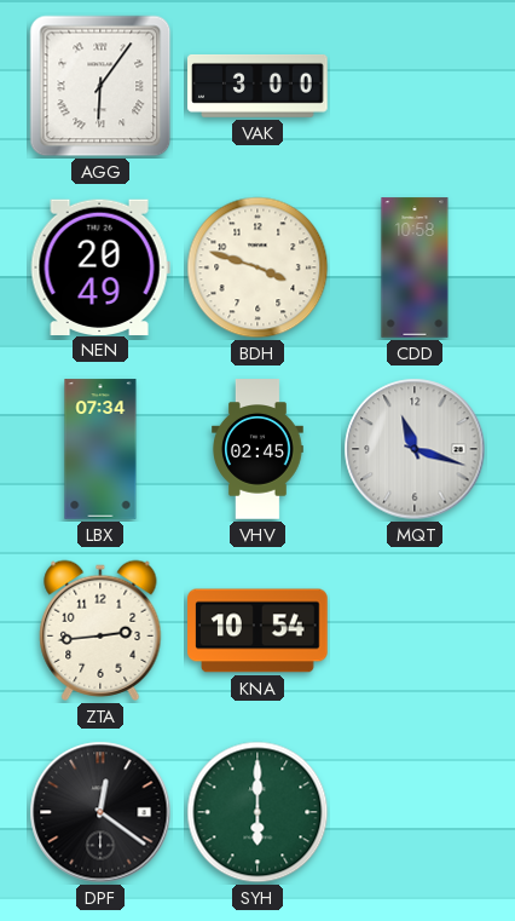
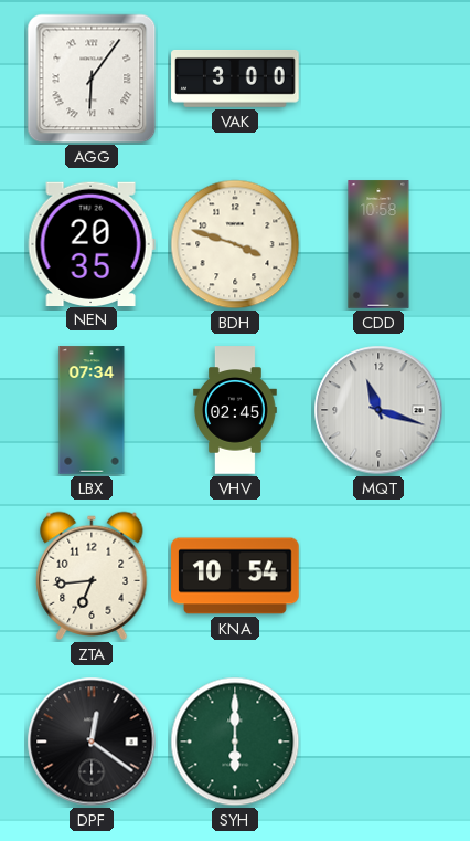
NEN: 20:49 -> 20:35 (92, 243)
ZTA: 2:44 -> 6:44 (92, 576)
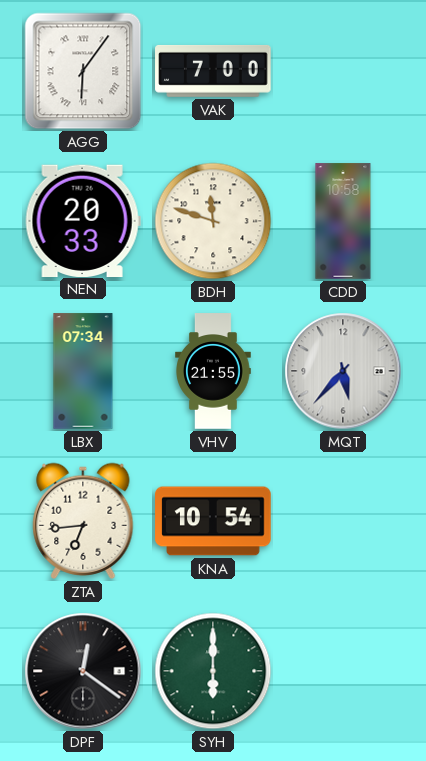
VAK: 3:00 -> 7:00 (213, 71)
NEN: 20:35 -> 20:33 (83, 220)
BDH: 3:48 -> 11:48 (213, 221)
VHV: 02:45 -> 21:55 (213, 371)
MQT: 11:18 -> 5:37 (343, 371)
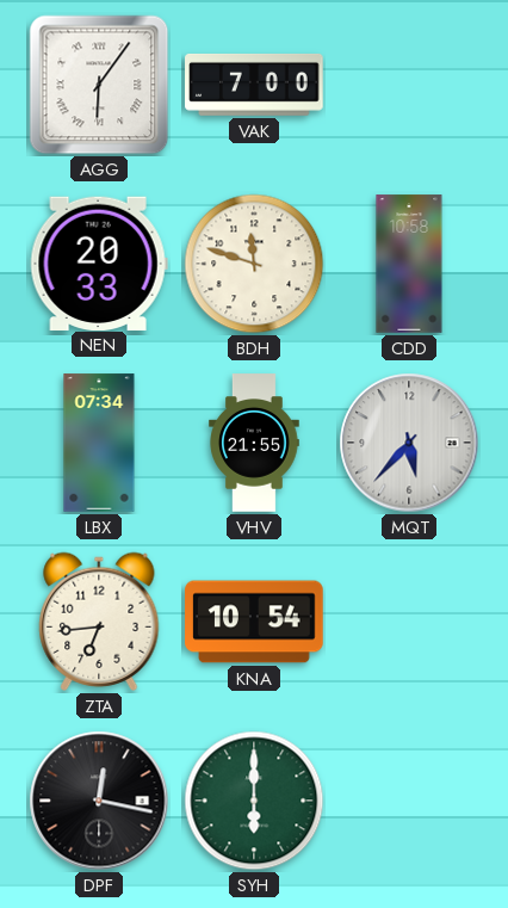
DPF: 12:21 -> 12:17 (99, 801)
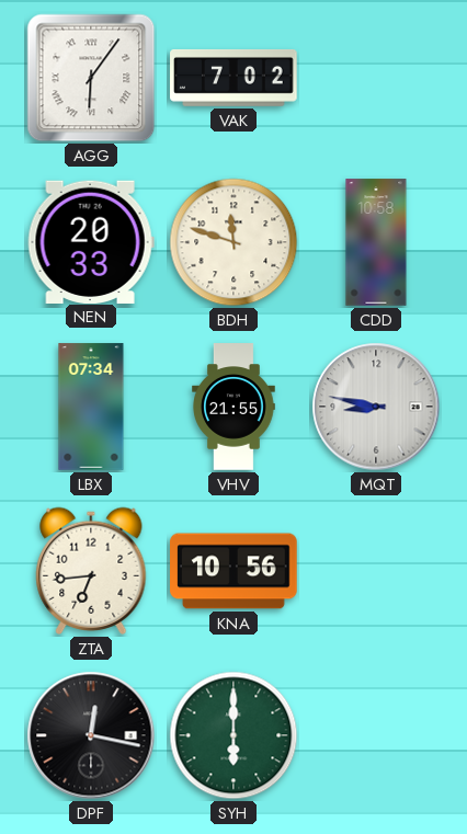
VAK: 7:00 -> 7:02 (233, 78)
MQT: 5:37 -> 8:47 (376, 407)
KNA: 10:54 -> 10:56 (233, 571)
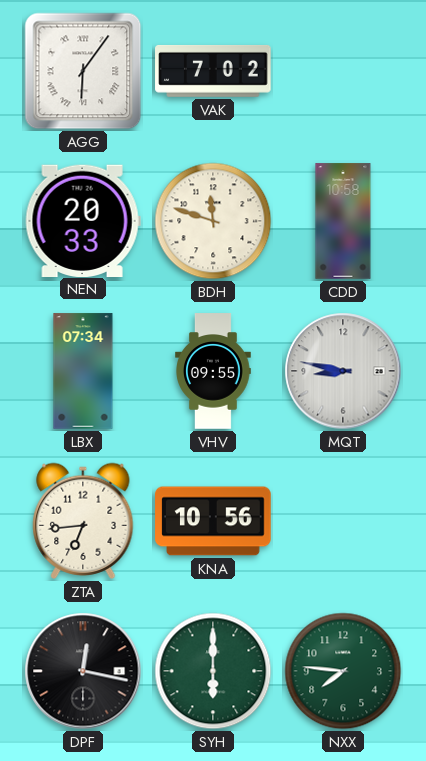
VHV: 21:55 -> 09:55 (213, 371)
NXX: none -> 7:46 (343, 671)
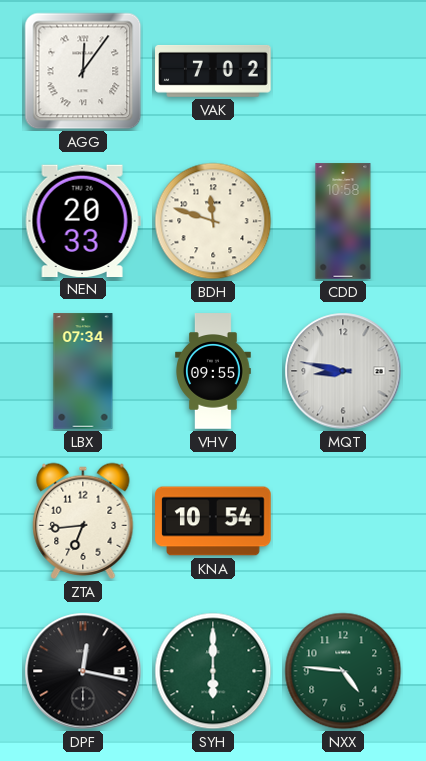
AGG: 6:06 -> 12:06 (83, 71)
KNA: 10:56 -> 10:54 (213, 521)
NXX: 7:46 -> 4:46 (343, 671)
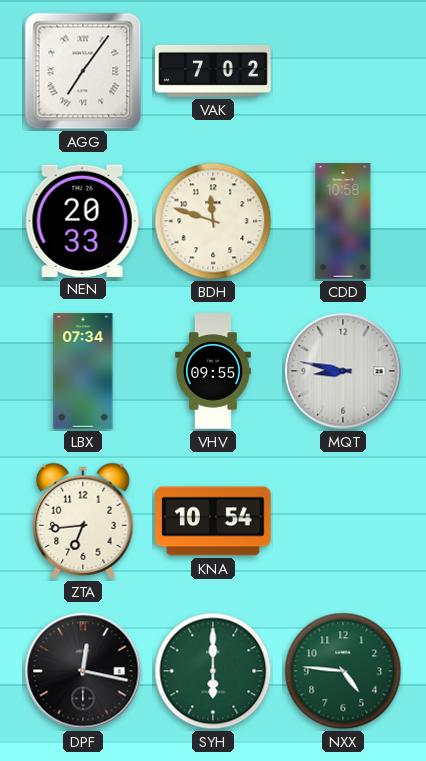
AGG: 12:06 -> 7:06 (83, 71)
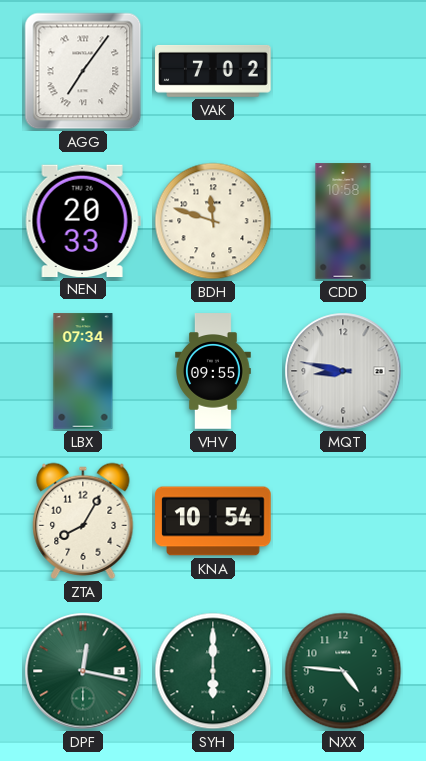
ZTA: 6:44 -> 8:05 (83, 521)
DPF dial: black -> green (83, 671)
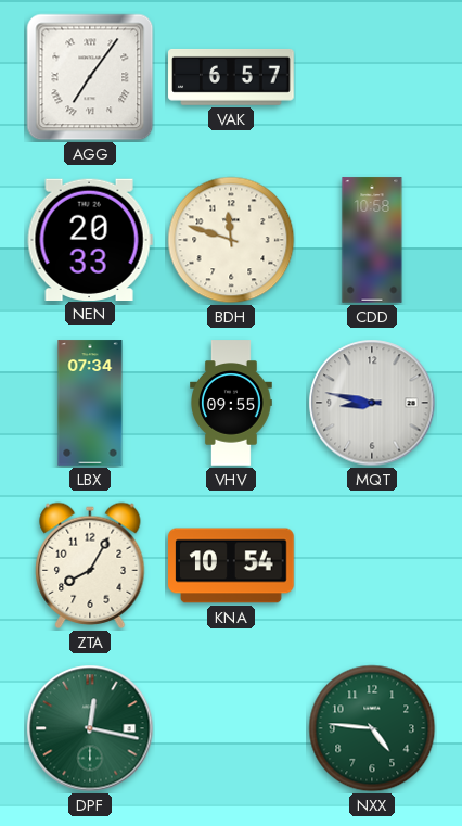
VAK: 7:02 -> 6:57 (231, 77)
SYH: 6:00 -> none (213, 671)
